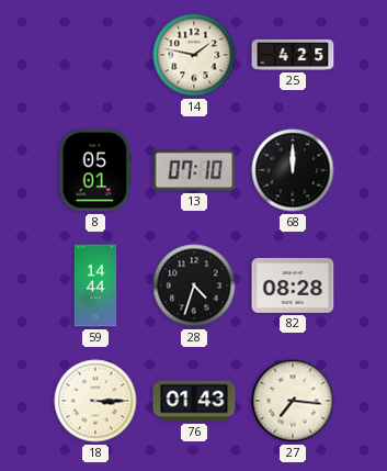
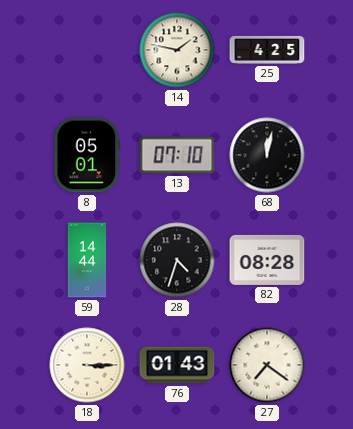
68: 12:00 -> 12:02 (267, 155)
27: 7:16 -> 7:21 (267, 365)
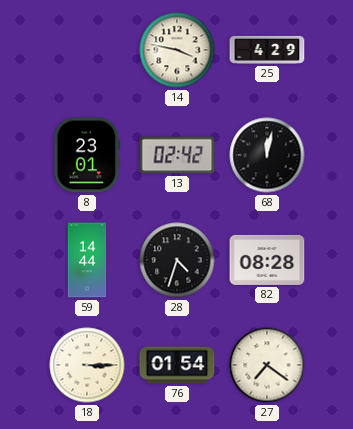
14: 1:47 -> 3:47 (177, 50)
25: 4:25 -> 4:29 (267, 50)
8: 05:01 -> 23:01 (87, 155)
13: 07:10 -> 02:42 (177, 155)
76: 01:43 -> 01:54 (177, 365)
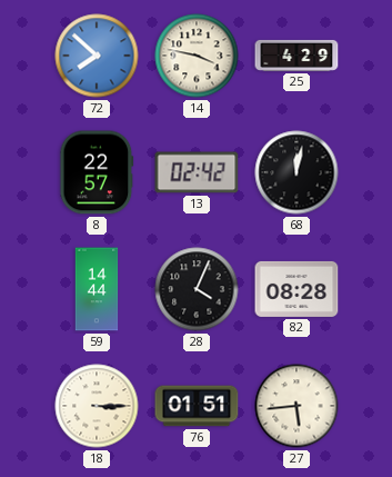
72: none -> 7:52 (97, 56)
8: 23:01 -> 22:57 (97, 172)
28: 4:33 -> 4:04 (197, 289)
76: 01:54 -> 01:51 (197, 406)
27: 7:21 -> 5:44 (296, 406)
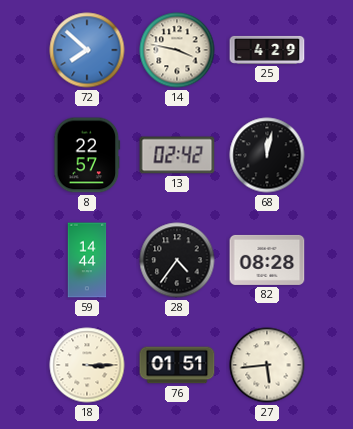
28: 4:04 -> 4:36 (177, 260)
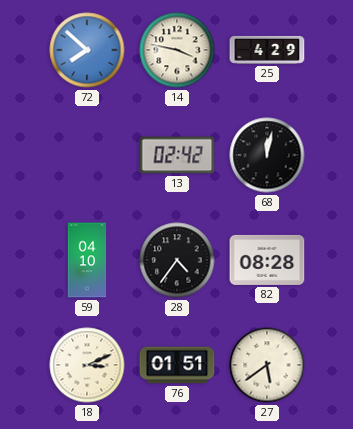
8: 22:57 -> none (87, 155)
59: 14:44 -> 04:10 (87, 260)
18: 3:15 -> 3:11 (87, 365)
27: 5:44 -> 5:39 (267, 365)
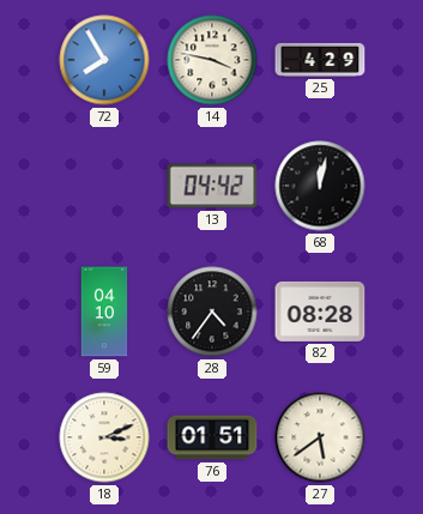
72: 7:52 -> 7:55 (104, 60)
13: 02:42 -> 04:42 (212, 186)
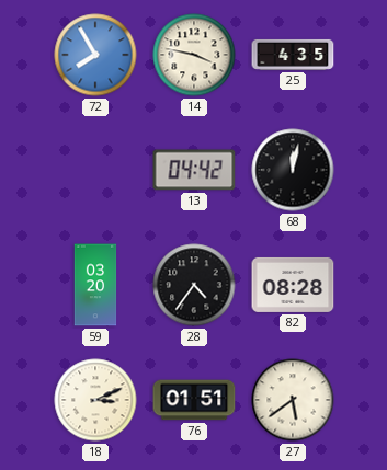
25: 4:29 -> 4:35 (293, 55)
59: 04:10 -> 03:20 (95, 285)
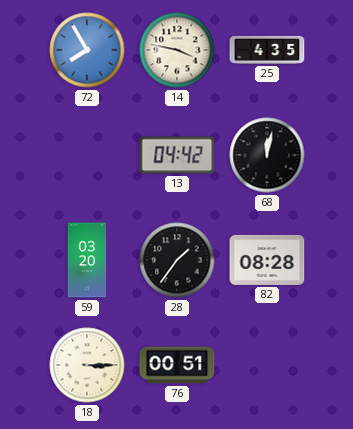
28: 4:36 -> 1:36 (177, 260)
18: 3:11 -> 3:15 (87, 365)
76: 01:51 -> 00:51 (177, 365)
27: 5:39 -> none (293, 400)
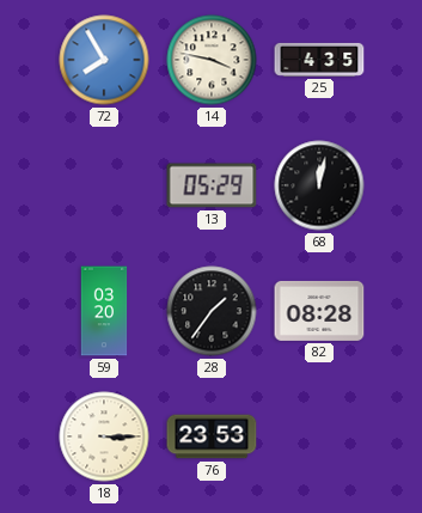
13: 04:42 -> 05:29 (212, 185)
76: 00:51 -> 23:53 (212, 436)
